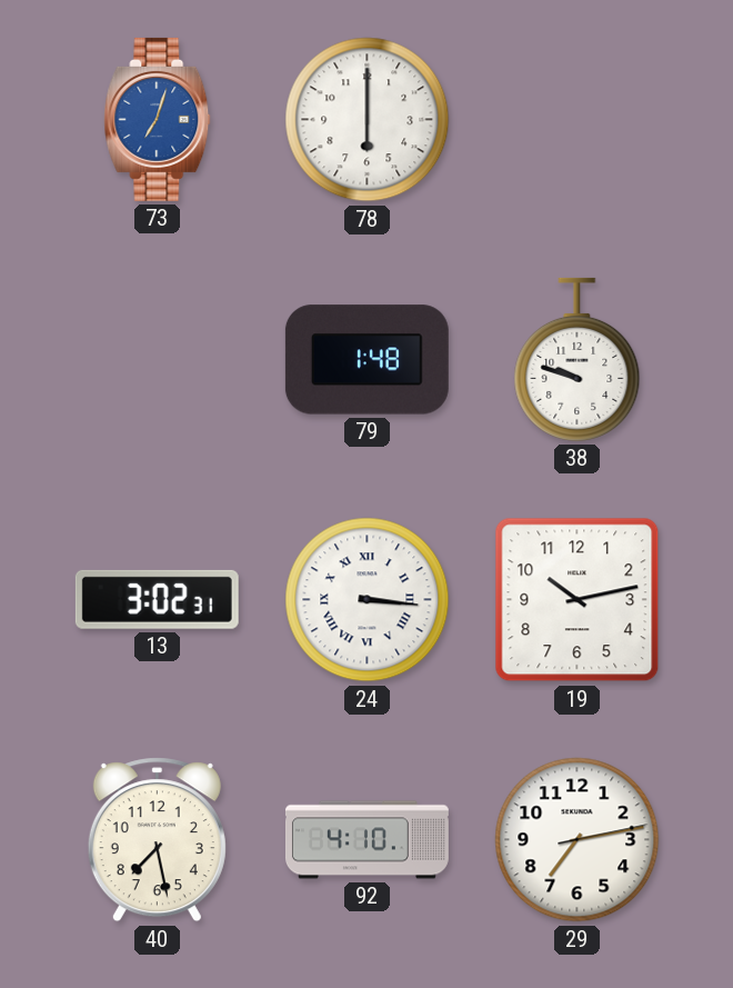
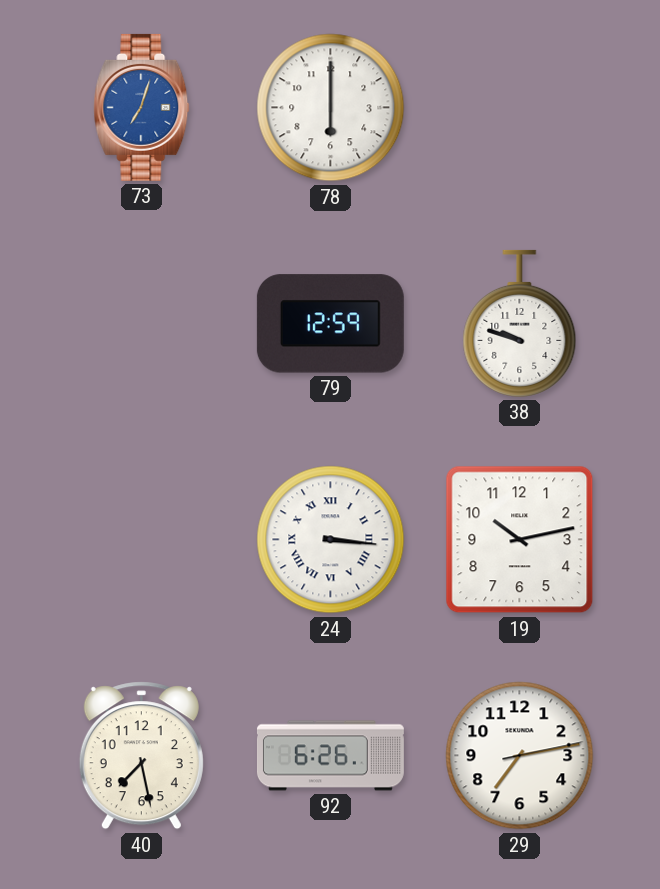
79: 1:48 -> 12:59 (330, 324)
13: 3:02 -> none (157, 599)
92: 4:10 -> 6:26 (330, 756)
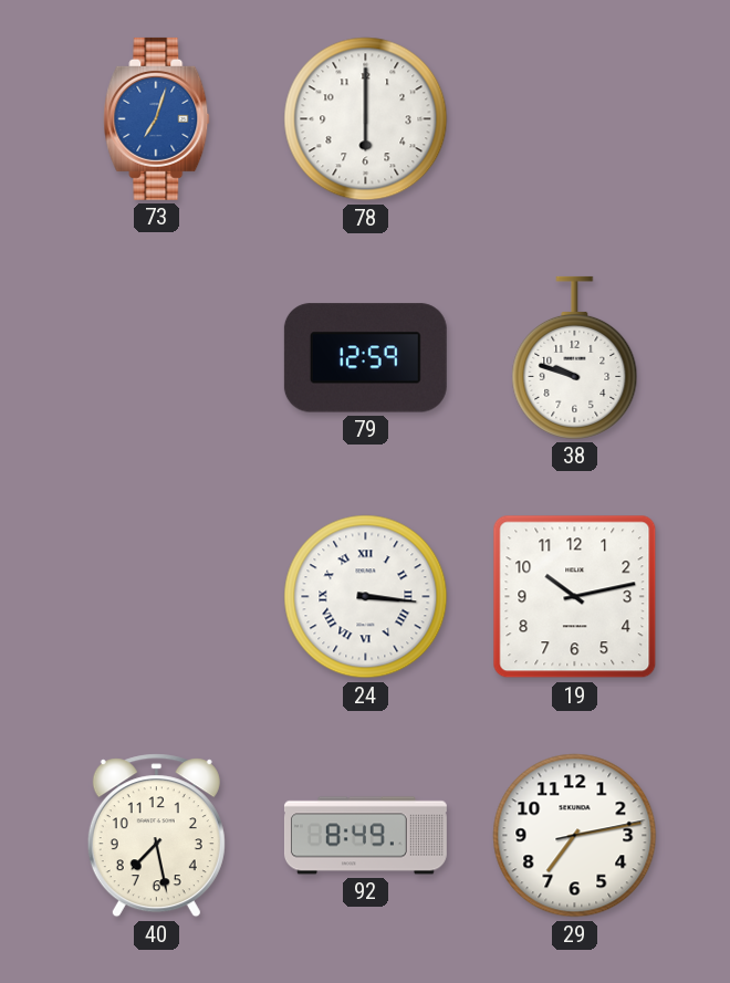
92: 6:26 -> 8:49 (365, 836)
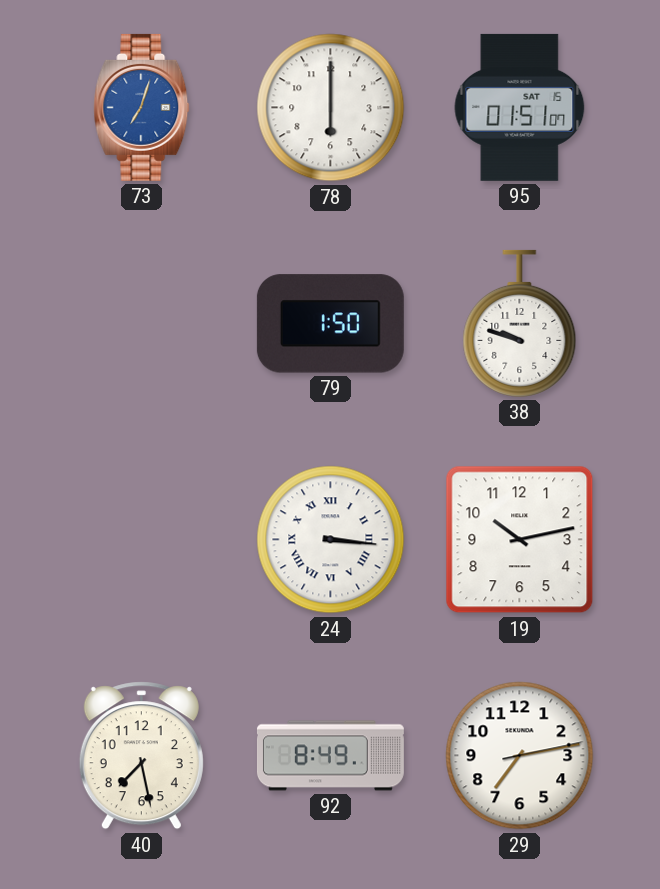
95: none -> 01:51 (520, 107)
79: 12:59 -> 1:50 (330, 324)
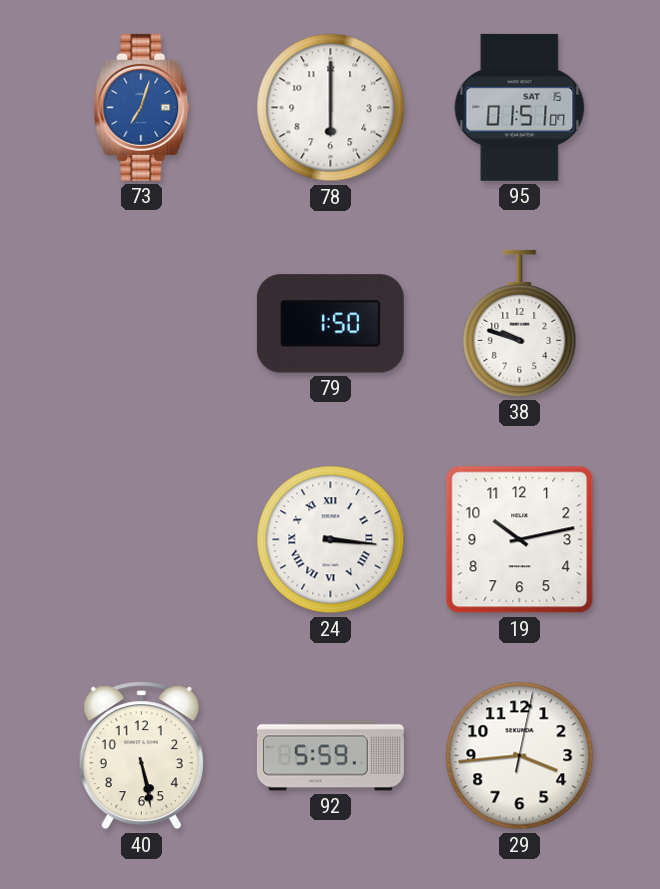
40: 7:28 -> 5:28 (141, 756)
92: 8:49 -> 5:59 (330, 756)
29: 7:13 -> 3:44 (520, 756)
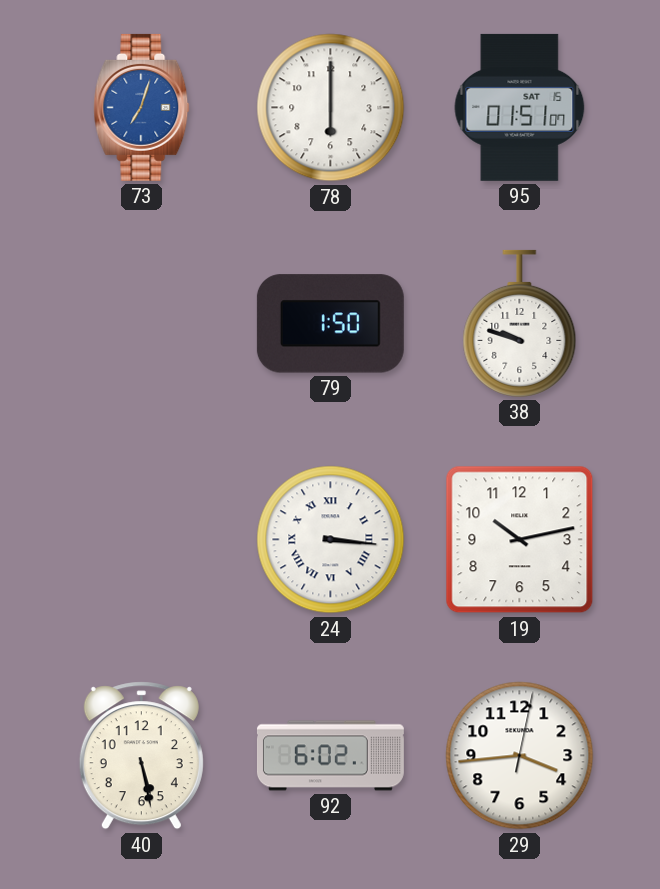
92: 5:59 -> 6:02 (330, 756)
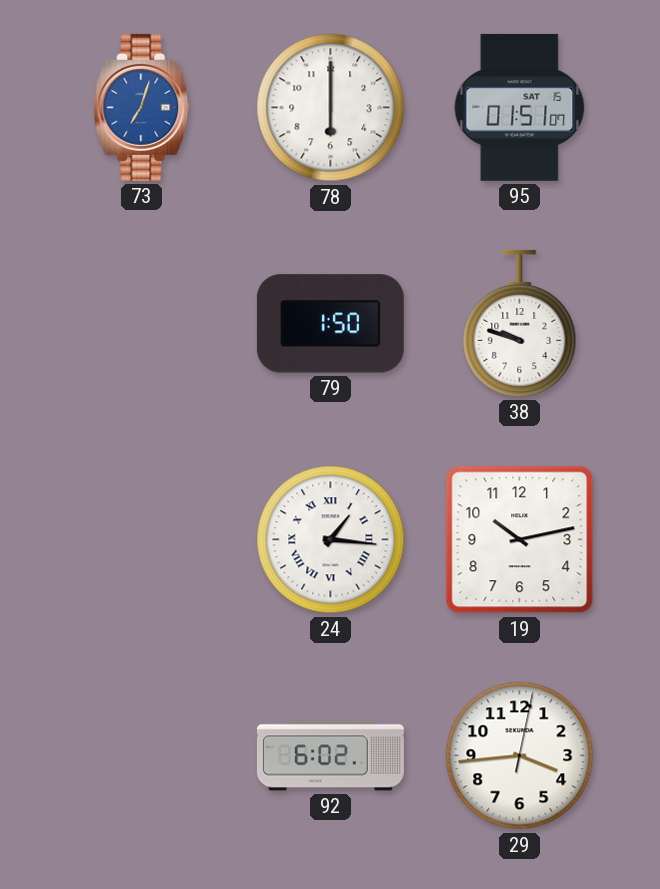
24: 3:16 -> 1:16 (331, 540)
40: 5:28 -> none (141, 756)
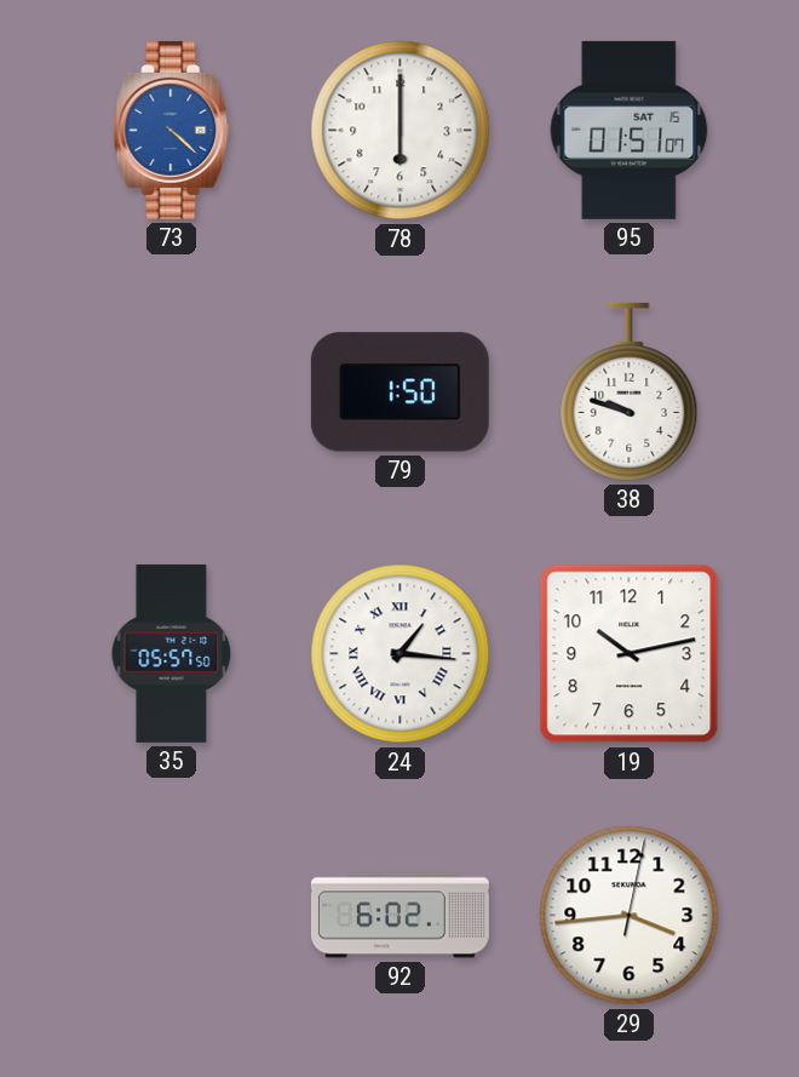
73: 7:03 -> 4:22 (172, 130)
35: none -> 05:57 (172, 653)
